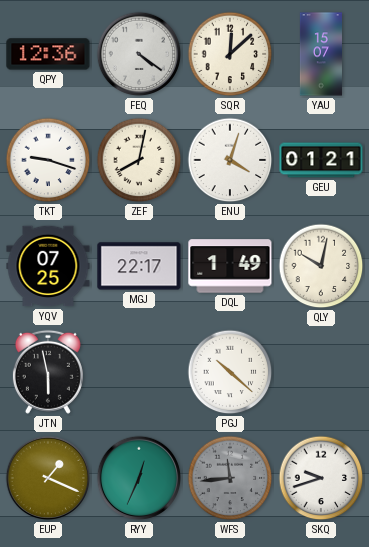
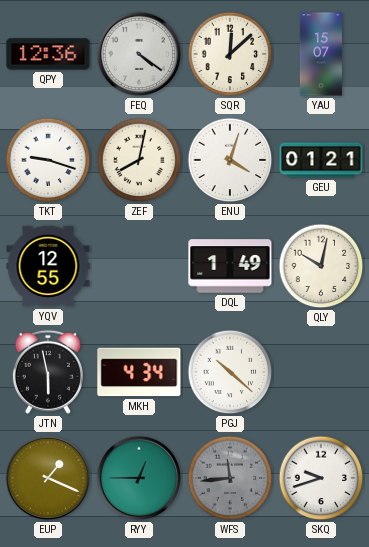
YQV: 07:25 -> 12:55 (48, 266)
MGJ: 22:17 -> none (139, 266)
MKH: none -> 4:34 (139, 372)
RYY: 12:34 -> 12:45 (139, 478)
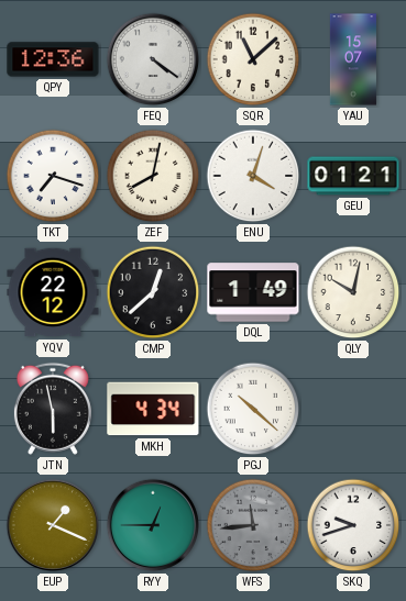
SQR: 12:08 -> 11:08 (253, 59)
TKT: 9:18 -> 7:18 (53, 176)
YQV: 12:55 -> 22:12 (53, 292)
CMP: none -> 12:38 (153, 292)
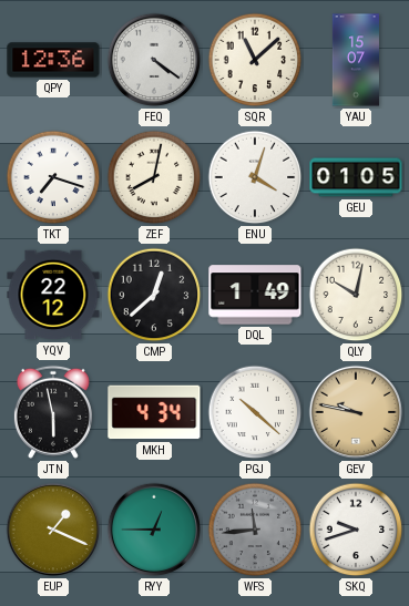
GEU: 01:21 -> 01:05 (356, 177)
GEV: none -> 9:47 (356, 412)
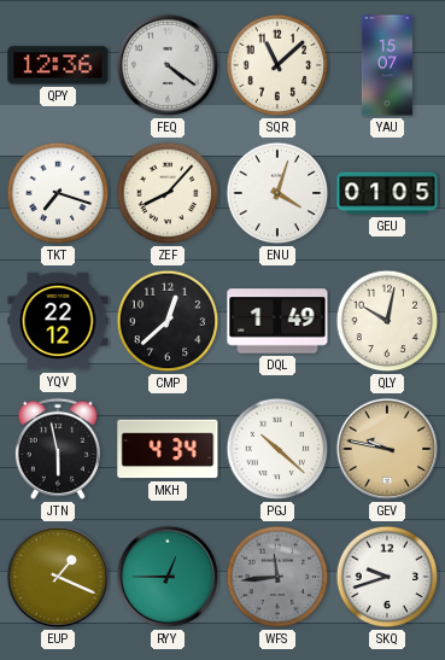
ZEF: 8:02 -> 8:07 (168, 193)
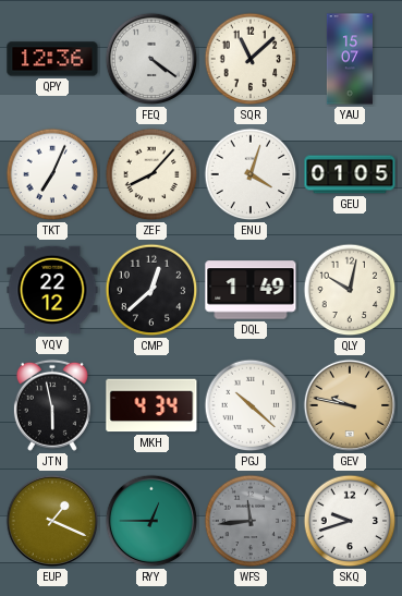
TKT: 7:18 -> 7:04 (52, 174)
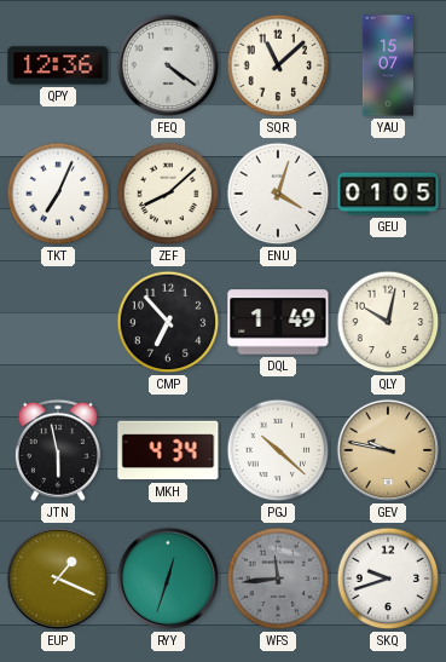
ZEF: 8:07 -> 8:08 (168, 194)
YQV: 22:12 -> none (52, 290)
CMP: 12:38 -> 6:53 (168, 322)
RYY: 12:45 -> 12:33 (168, 578)
